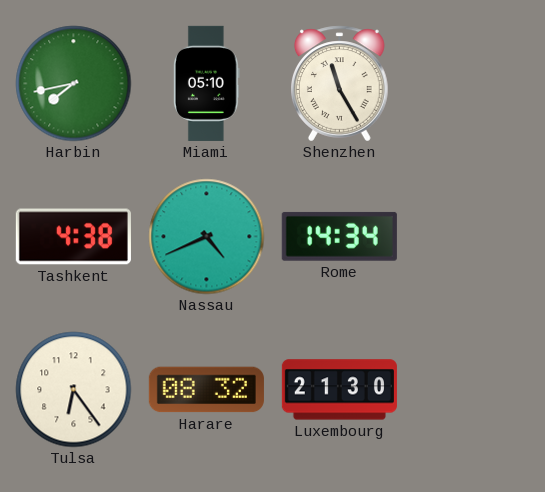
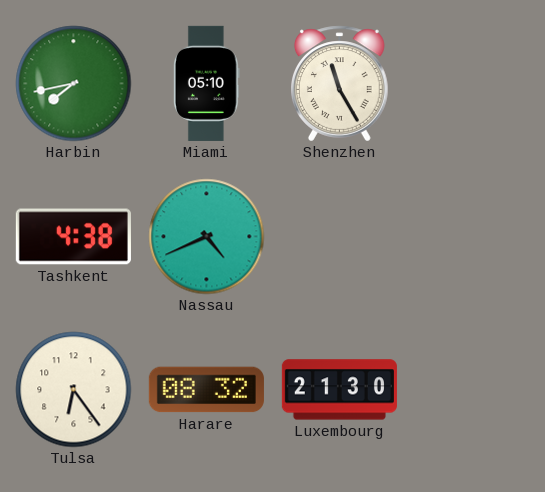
Rome: 14:34 -> none (339, 236)
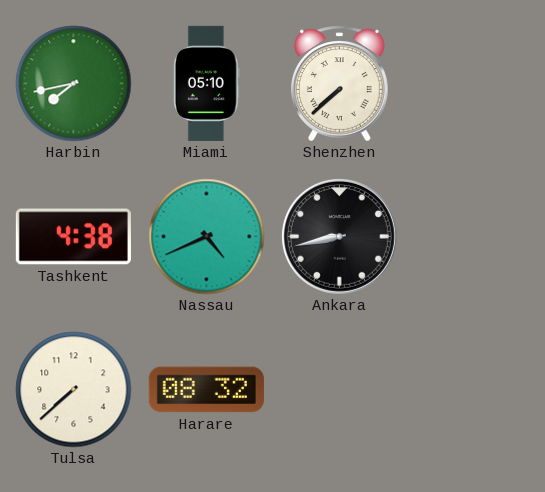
Shenzhen: 11:25 -> 7:38 (340, 84)
Ankara: none -> 8:43 (339, 236)
Tulsa: 6:24 -> 7:38 (74, 390)
Luxembourg: 21:30 -> none (339, 390)
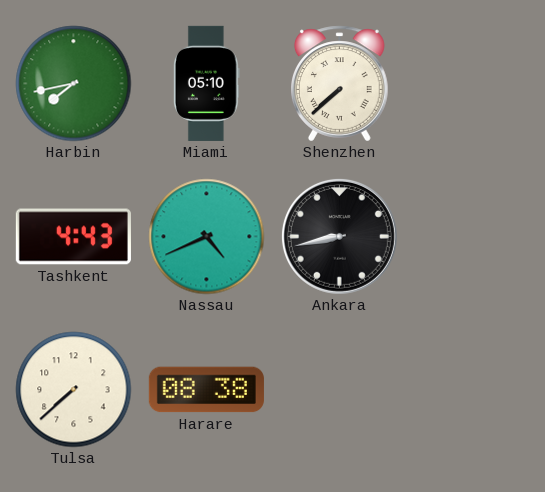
Tashkent: 4:38 -> 4:43 (73, 237)
Harare: 08:32 -> 08:38 (206, 390)
